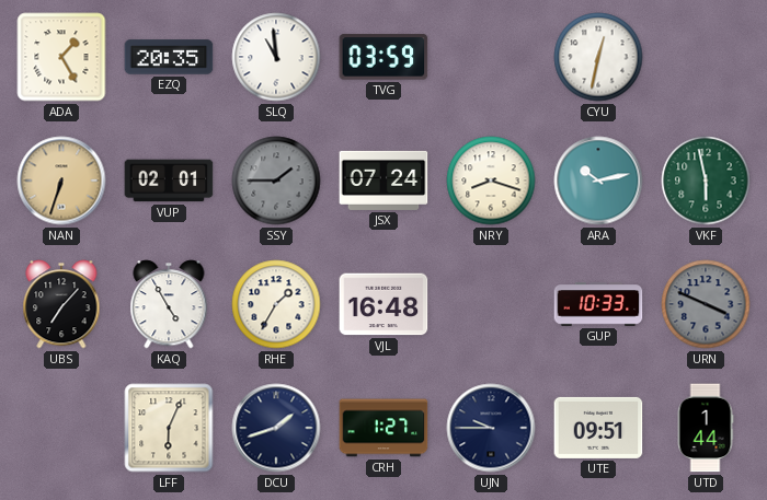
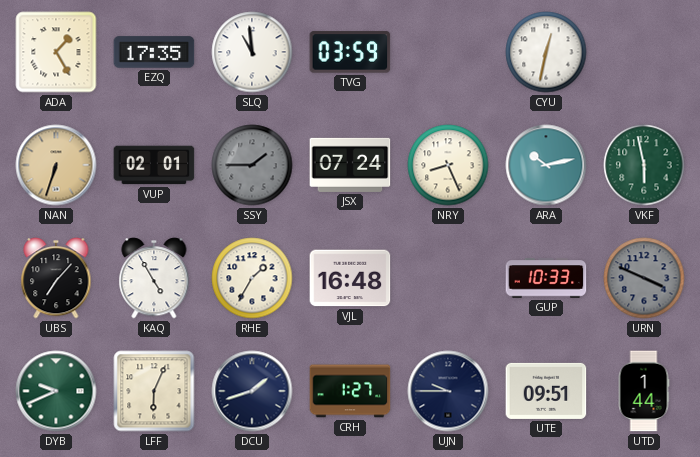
EZQ: 20:35 -> 17:35 (154, 52)
NRY: 8:18 -> 8:26 (448, 165)
DYB: none -> 9:41 (56, 391)
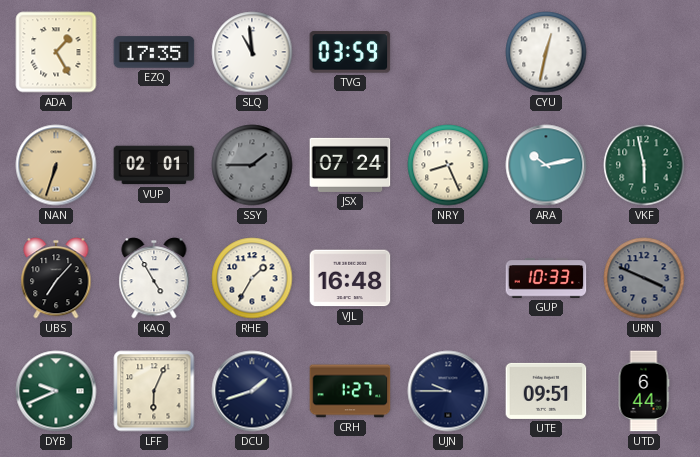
UTD: 1:44 -> 6:44 (644, 391)
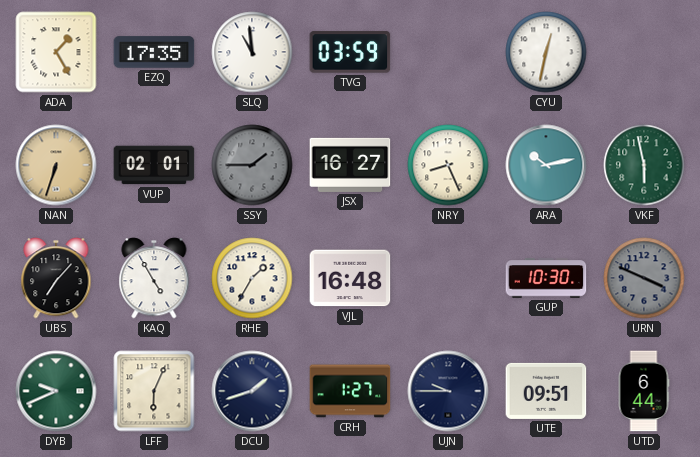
JSX: 07:24 -> 16:27 (350, 165)
GUP: 10:33 -> 10:30 (546, 278)
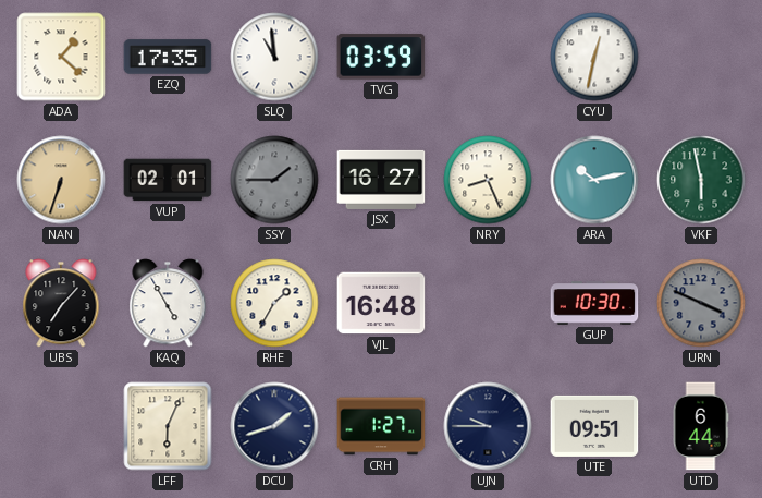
ADA: 1:25 -> 1:22 (61, 57)
DYB: 9:41 -> none (56, 391)
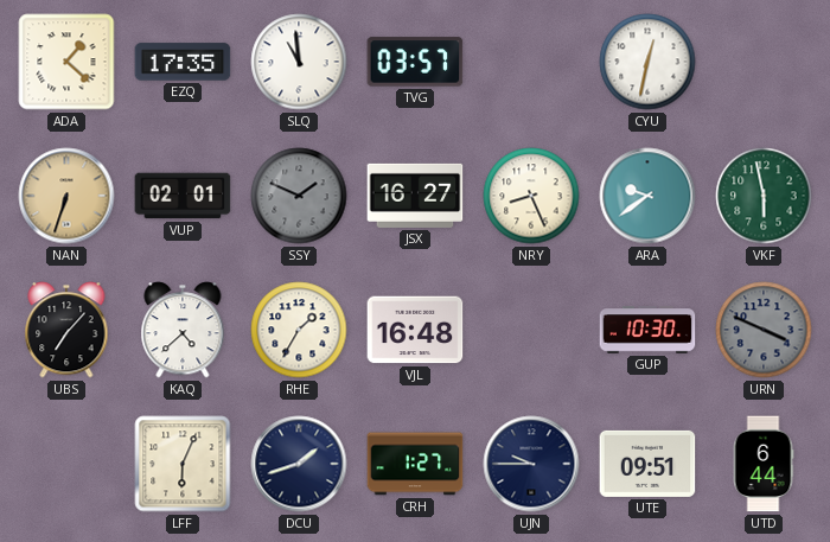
TVG: 03:59 -> 03:57 (415, 62)
SSY: 1:45 -> 1:49 (299, 196)
ARA: 10:13 -> 9:39 (647, 196)
KAQ: 4:55 -> 4:38 (183, 330)
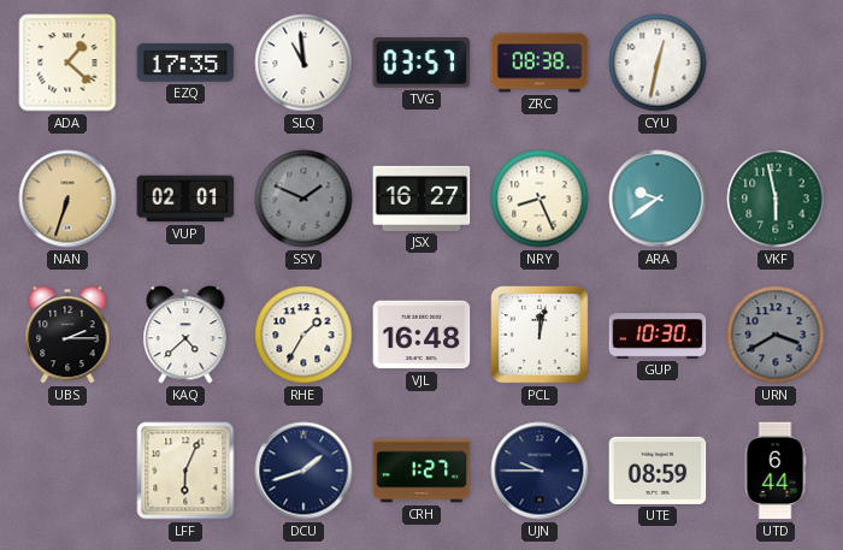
ZRC: none -> 08:38 (540, 63)
UBS: 7:07 -> 2:15 (67, 335)
PCL: none -> 12:02 (540, 335)
URN: 3:49 -> 3:40 (776, 335)
UTE: 09:51 -> 08:59 (658, 471)
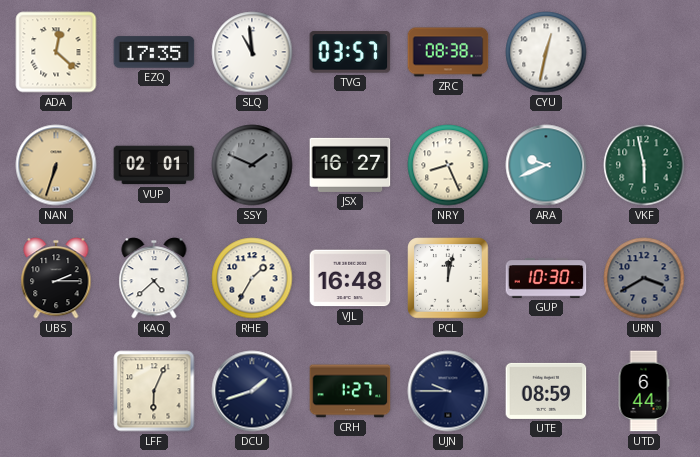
ADA: 1:22 -> 12:22 (56, 52)
ARA: 9:39 -> 9:41 (546, 165)
